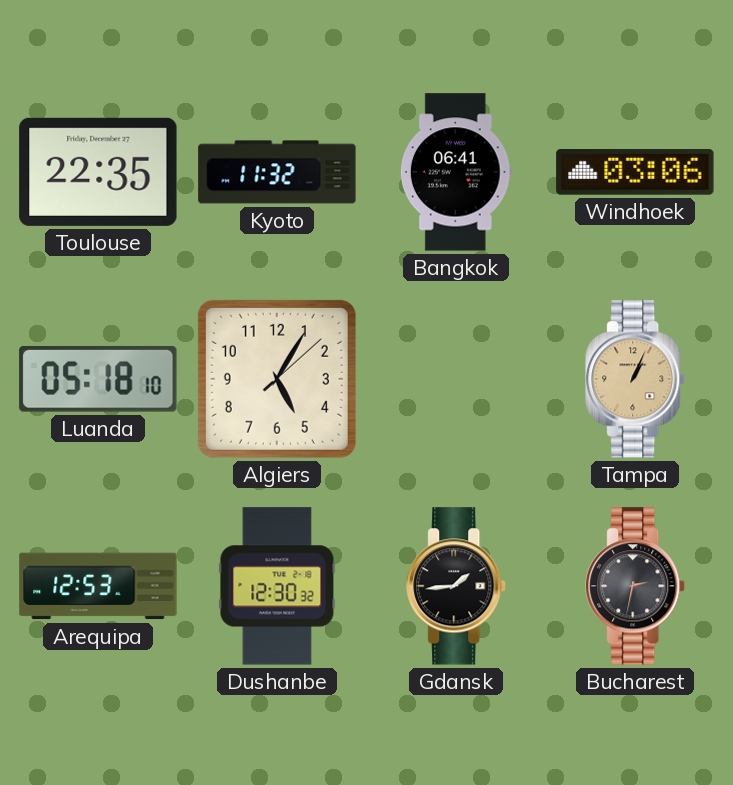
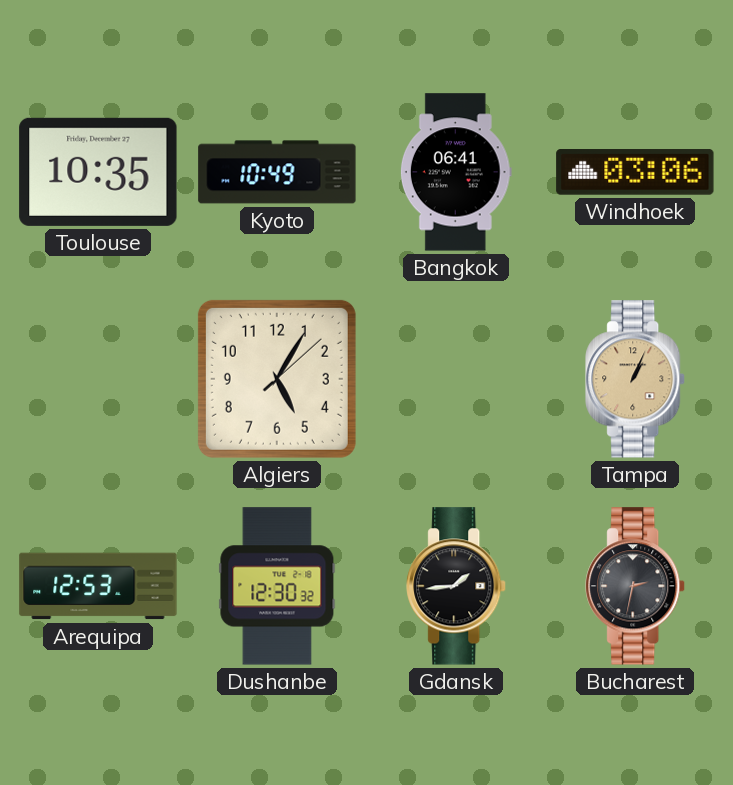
Toulouse: 22:35 -> 10:35 (98, 172)
Kyoto: 11:32 -> 10:49 (277, 172)
Luanda: 05:18 -> none (98, 379)
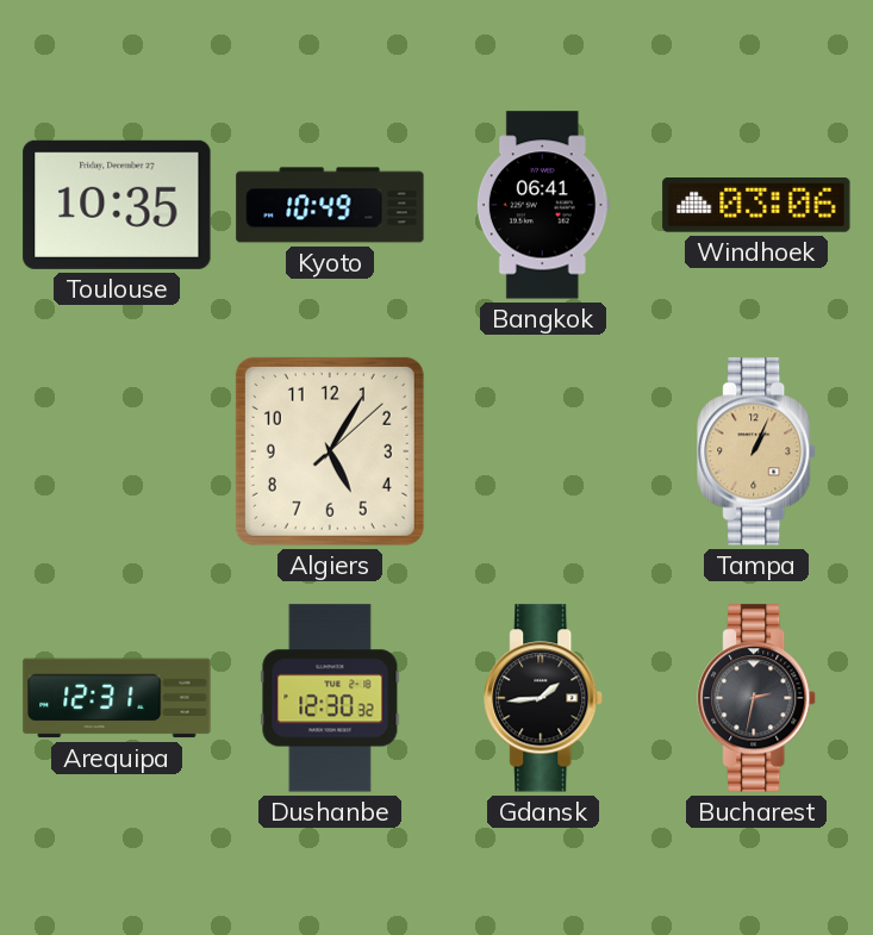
Arequipa: 12:53 -> 12:31 (117, 698)
